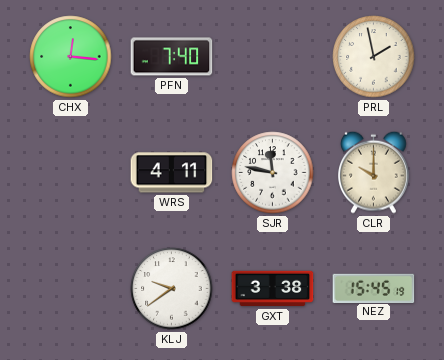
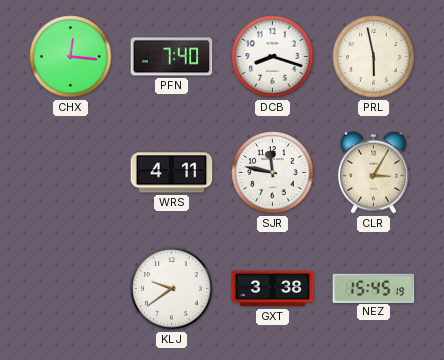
DCB: none -> 8:18 (273, 57)
PRL: 1:58 -> 5:58 (374, 57)
CLR: 10:00 -> 3:05 (374, 172)
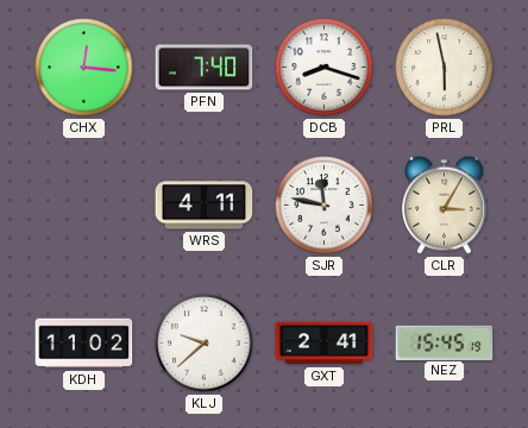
KDH: none -> 11:02 (84, 344)
KLJ: 9:39 -> 9:38 (205, 344)
GXT: 3:38 -> 2:41 (325, 344)
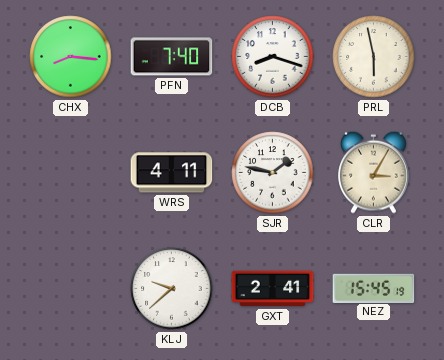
CHX: 12:16 -> 8:16 (71, 57)
SJR: 11:47 -> 1:47 (273, 173)
KDH: 11:02 -> none (84, 344)
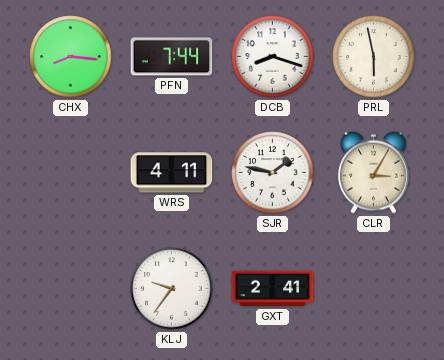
PFN: 7:40 -> 7:44 (172, 57)
KLJ: 9:38 -> 9:36 (172, 289)
NEZ: 15:45 -> none (374, 288)
